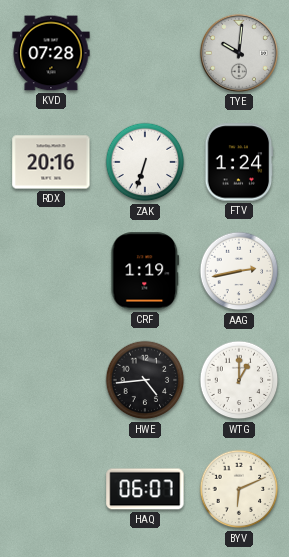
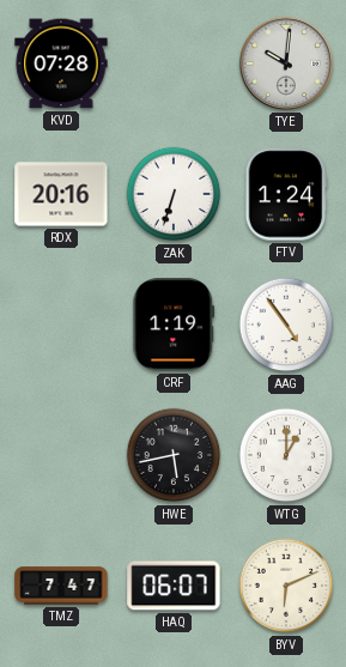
AAG: 2:43 -> 4:54 (286, 325)
HWE: 4:44 -> 5:43 (174, 455)
TMZ: none -> 7:47 (61, 586)
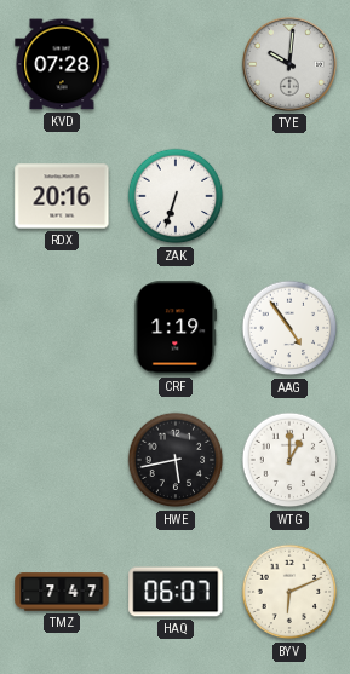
FTV: 1:24 -> none (286, 194)
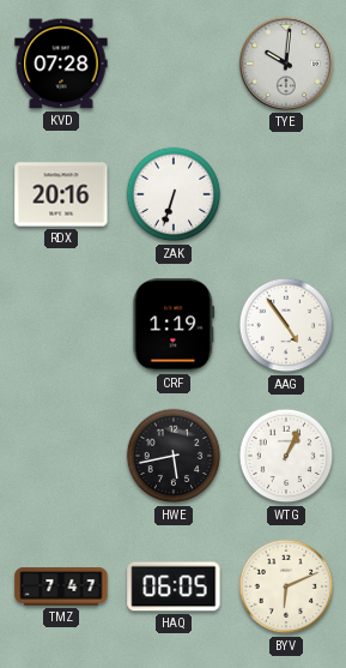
WTG: 1:00 -> 1:04 (286, 456)
HAQ: 06:07 -> 06:05 (174, 586)
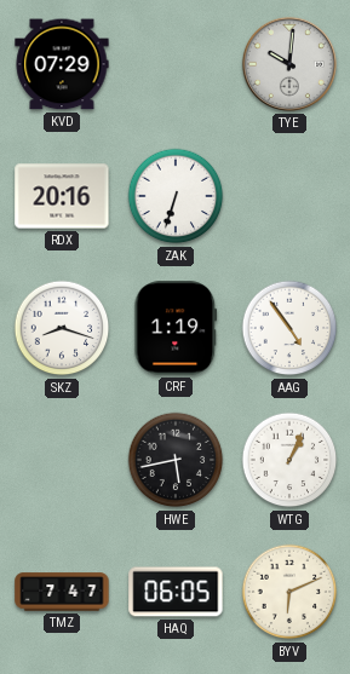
KVD: 07:28 -> 07:29 (62, 64)
SKZ: none -> 8:18 (62, 328)
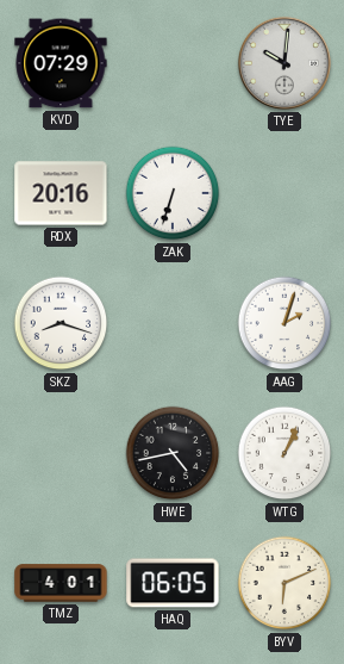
CRF: 1:19 -> none (176, 328)
AAG: 4:54 -> 2:03 (284, 323)
HWE: 5:43 -> 4:43 (173, 453)
TMZ: 7:47 -> 4:01 (61, 583)
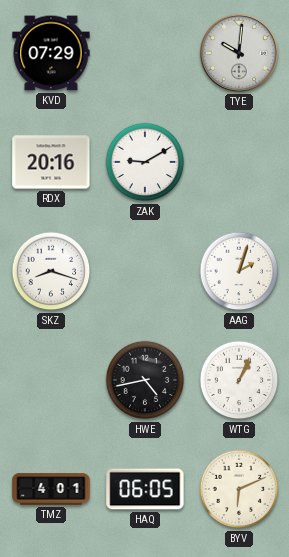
ZAK: 6:33 -> 9:10 (145, 162)
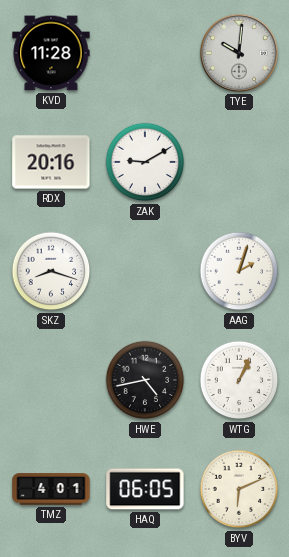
KVD: 07:29 -> 11:28 (51, 53)
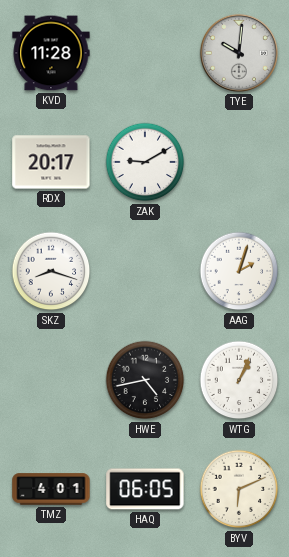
RDX: 20:16 -> 20:17 (51, 162)
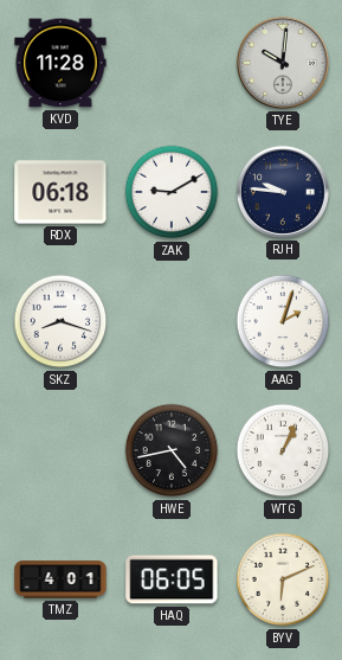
RDX: 20:17 -> 06:18 (60, 192)
RJH: none -> 9:46 (283, 192)
